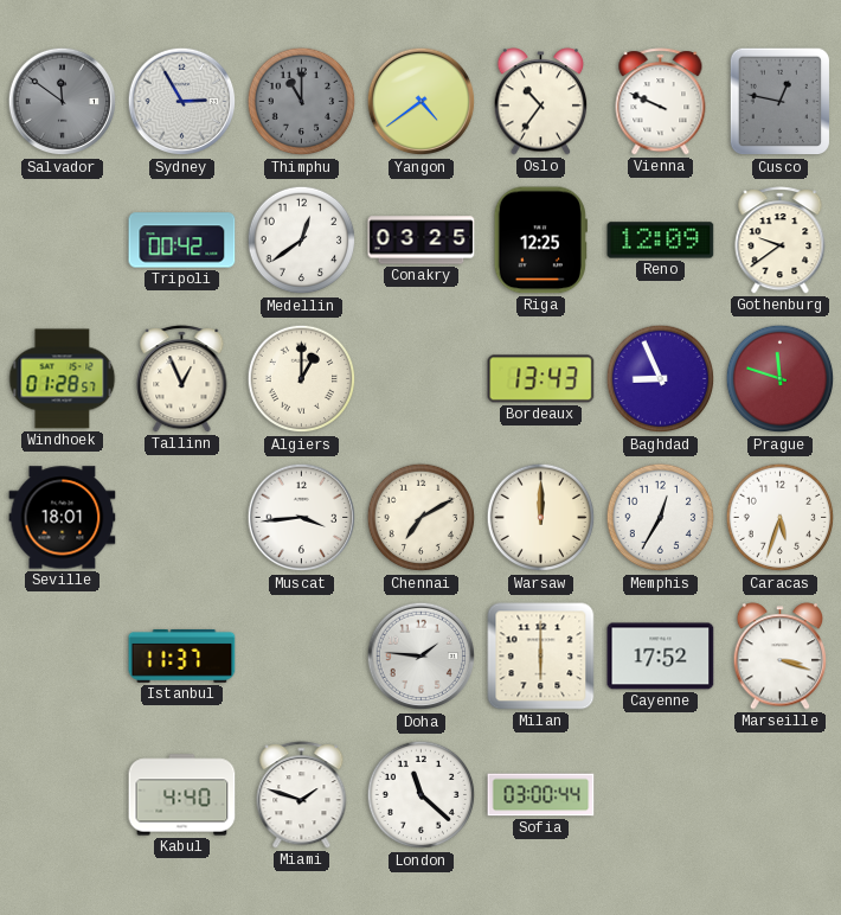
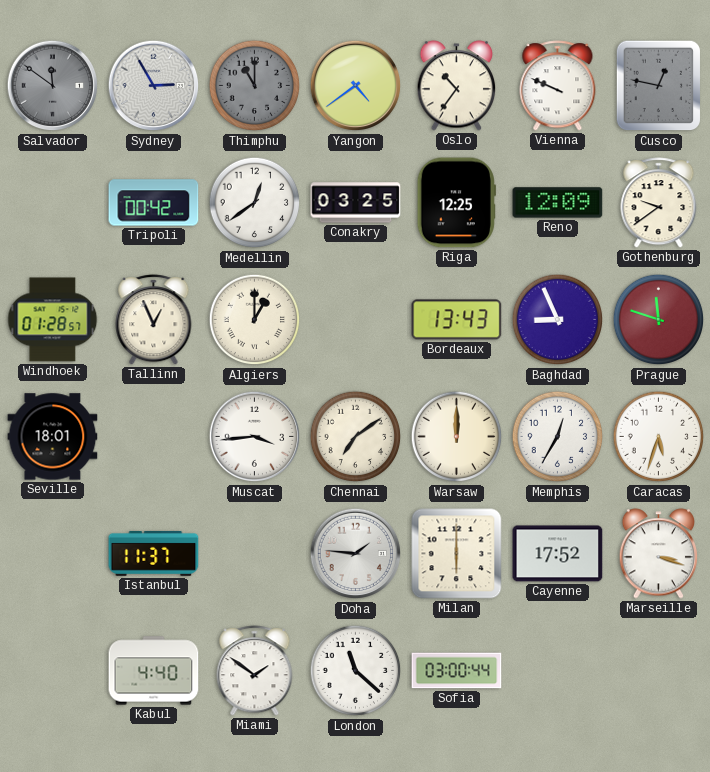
Chennai: 7:10 -> 7:09 (356, 437)
Miami: 1:48 -> 1:51 (255, 671)
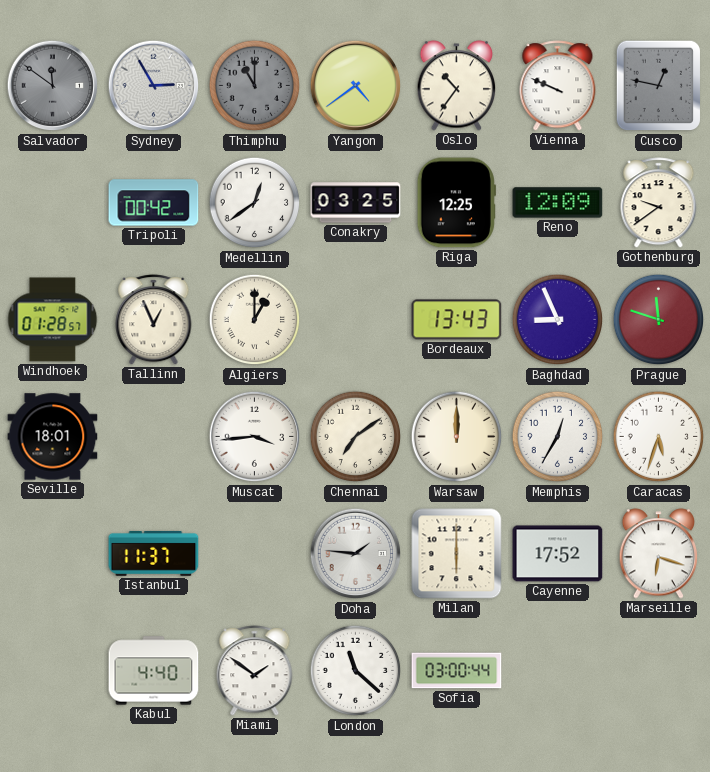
Marseille: 3:18 -> 6:18 (659, 554)
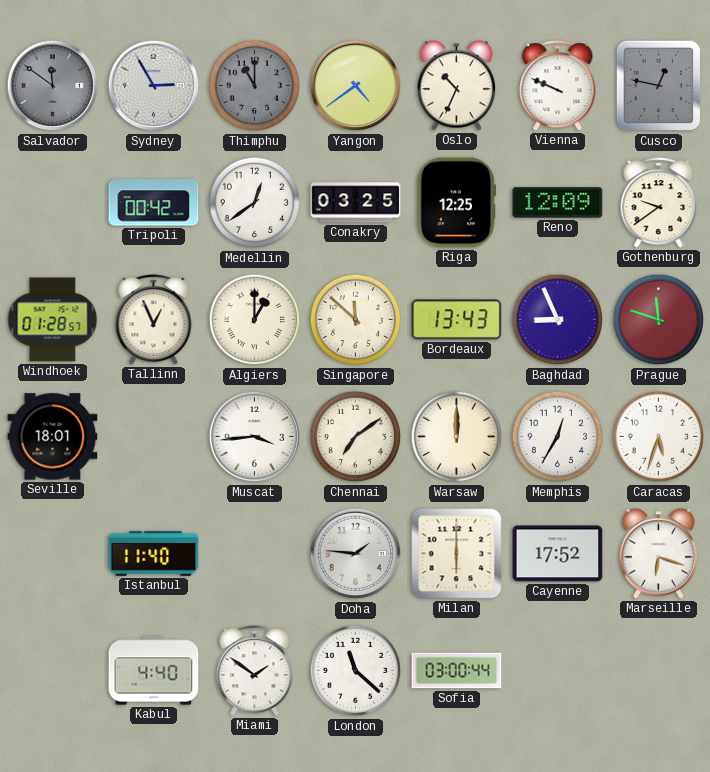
Oslo: 10:36 -> 10:34 (457, 86)
Singapore: none -> 11:52 (356, 320)
Istanbul: 11:37 -> 11:40 (154, 553)
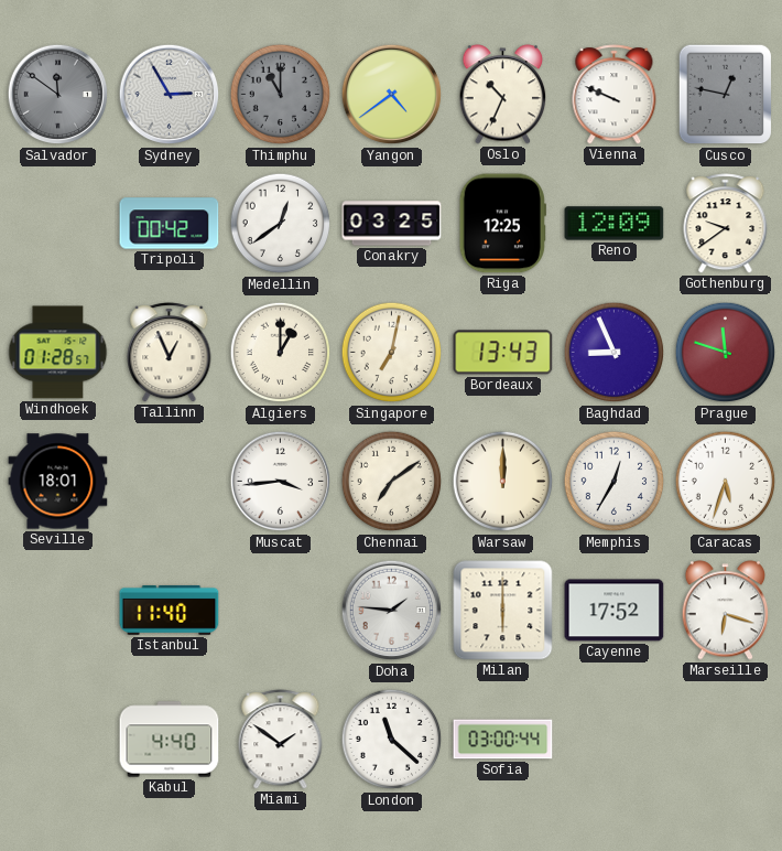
Singapore: 11:52 -> 7:02 (392, 353)
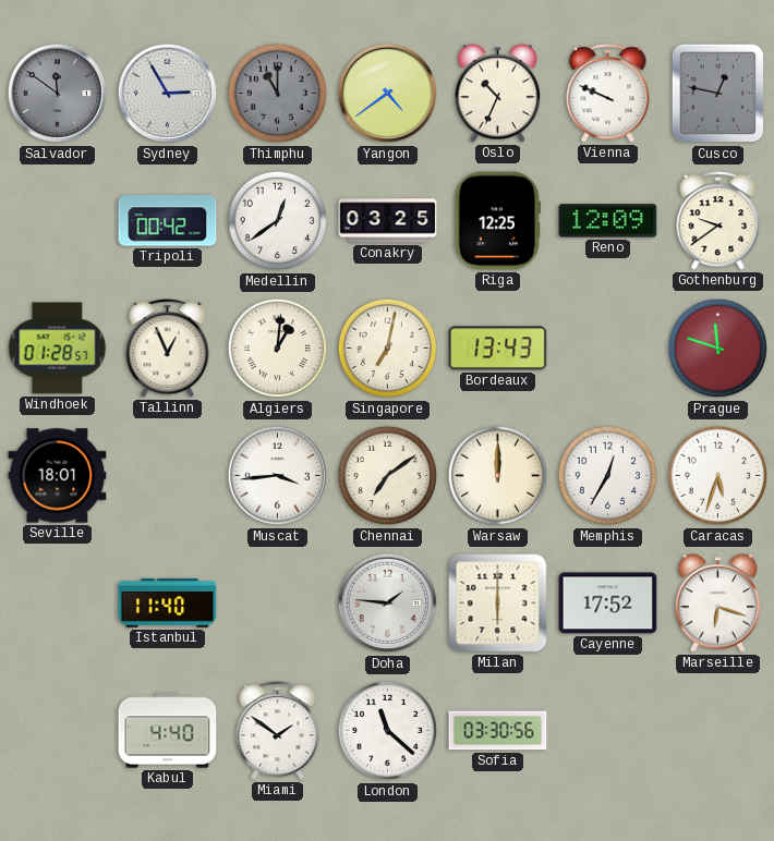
Algiers: 1:00 -> 1:01 (278, 349)
Baghdad: 8:56 -> none (615, 353)
Sofia: 03:00 -> 03:30 (498, 731)
